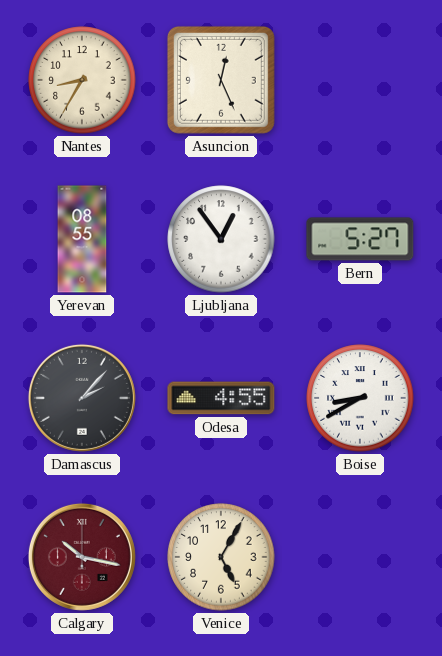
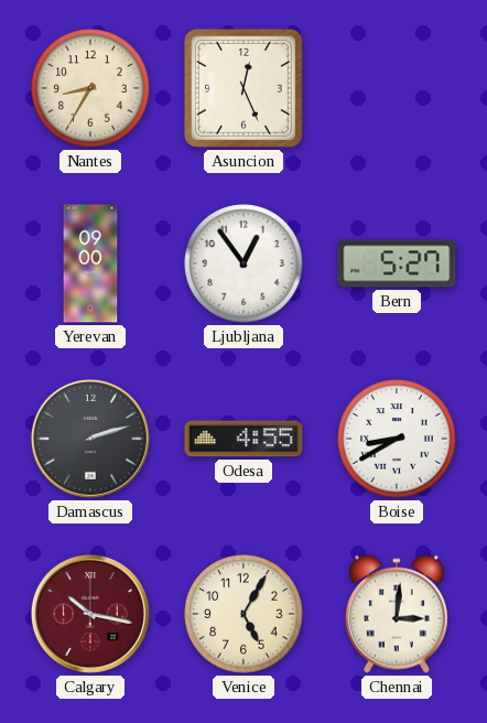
Yerevan: 08:55 -> 09:00 (90, 263)
Damascus: 2:07 -> 2:12 (90, 439)
Chennai: none -> 3:01 (397, 614)
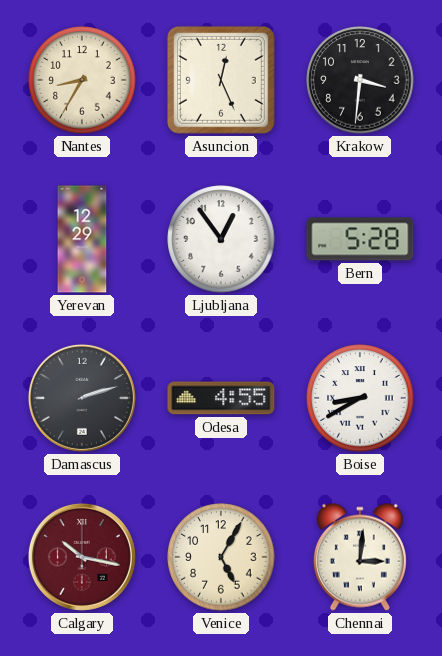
Krakow: none -> 3:31 (360, 80)
Yerevan: 09:00 -> 12:29 (82, 239)
Bern: 5:27 -> 5:28 (360, 239)
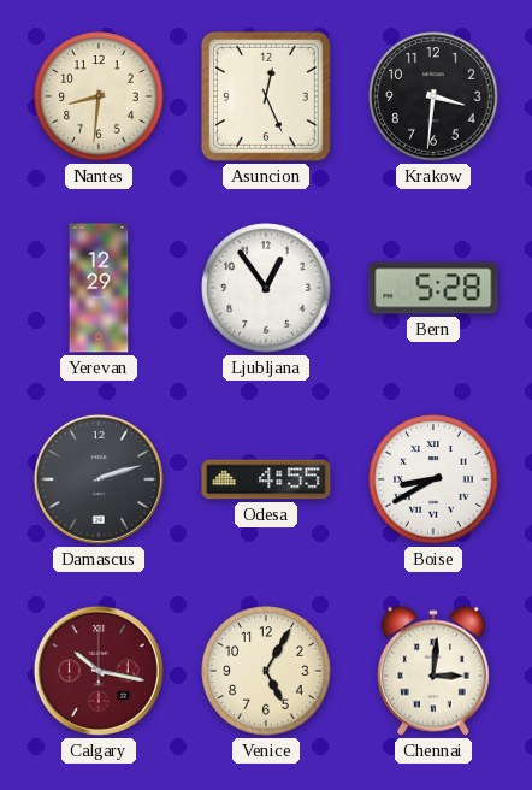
Nantes: 8:35 -> 8:31 (99, 96)
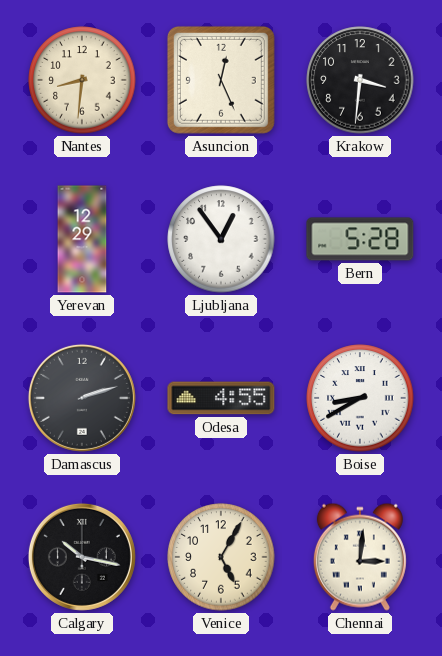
Calgary dial: burgundy -> black (82, 557)
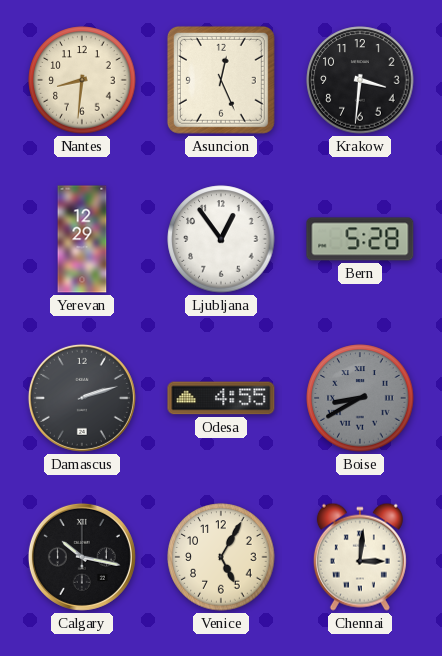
Boise dial: white -> grey (360, 398)
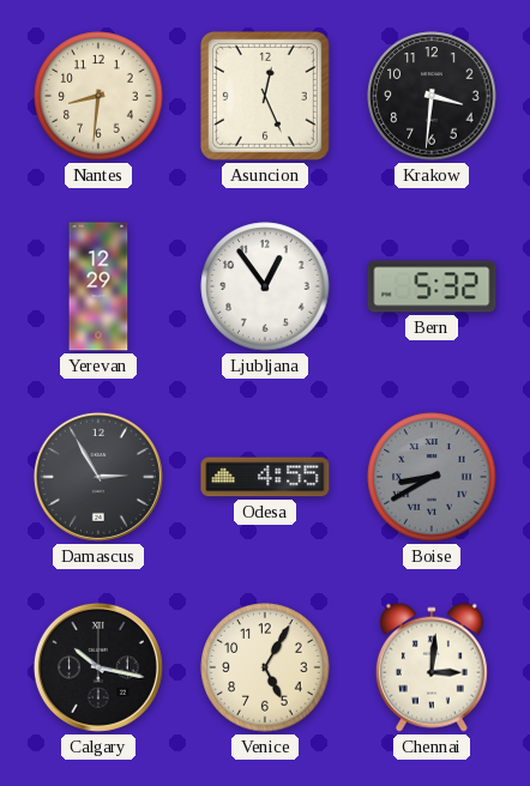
Bern: 5:28 -> 5:32 (432, 286)
Damascus: 2:12 -> 2:55 (98, 477)
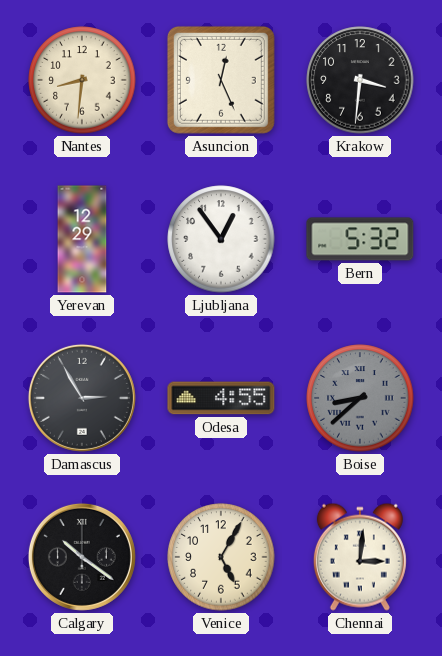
Boise: 8:40 -> 8:38 (360, 398)
Calgary: 10:17 -> 10:21 (82, 557)
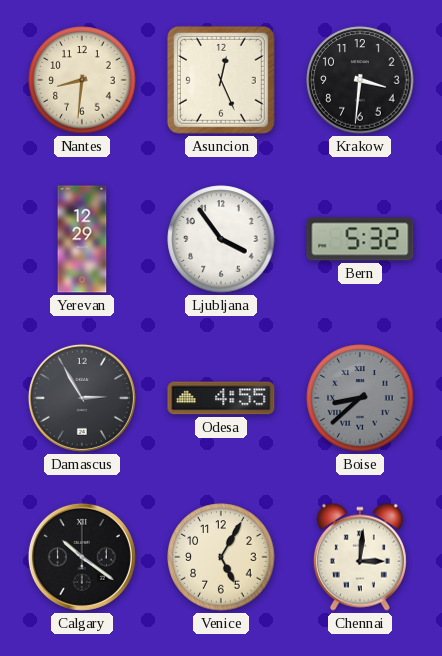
Ljubljana: 12:54 -> 3:54 (221, 239)
